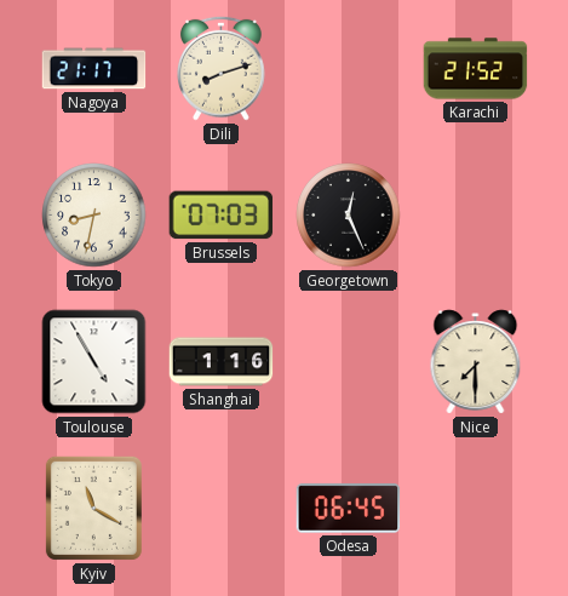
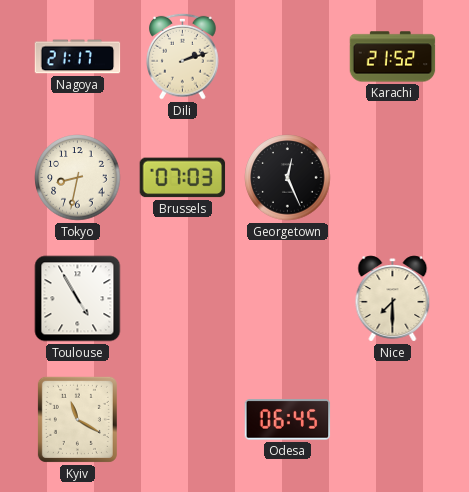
Dili: 8:12 -> 2:12 (183, 56)
Shanghai: 1:16 -> none (222, 362)
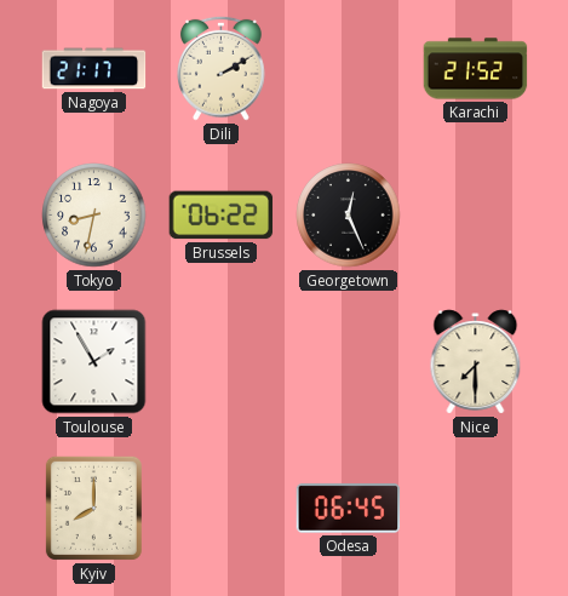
Dili: 2:12 -> 2:10 (222, 68)
Brussels: 07:03 -> 06:22 (222, 216)
Toulouse: 4:55 -> 1:55 (94, 362)
Kyiv: 11:20 -> 8:00 (93, 508)
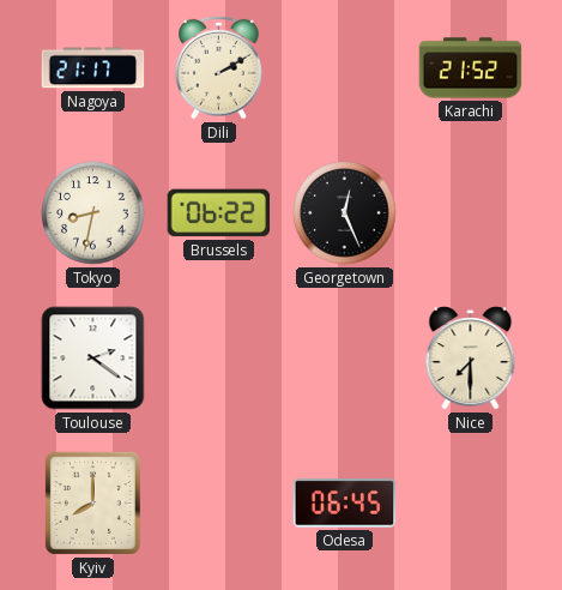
Toulouse: 1:55 -> 2:21 (93, 359)
